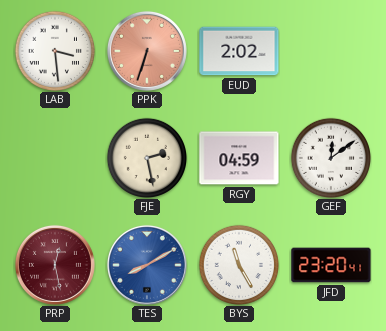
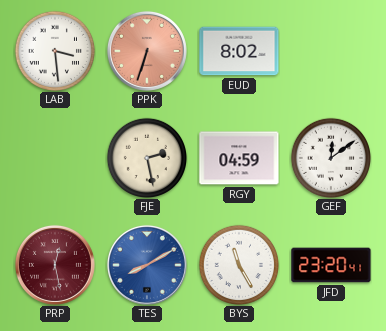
EUD: 2:02 -> 8:02 (239, 51)
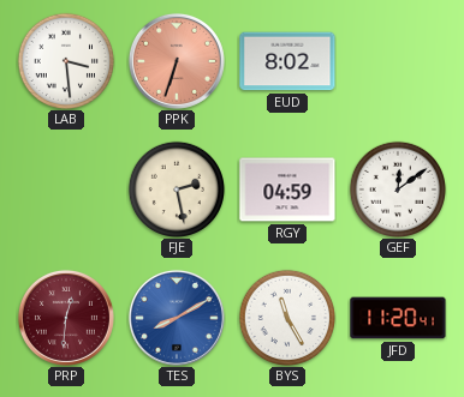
PRP: 12:28 -> 12:31 (66, 318)
JFD: 23:20 -> 11:20 (398, 318)
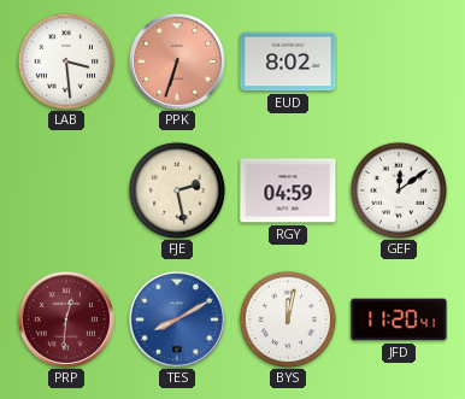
BYS: 11:25 -> 12:02 (287, 318)
